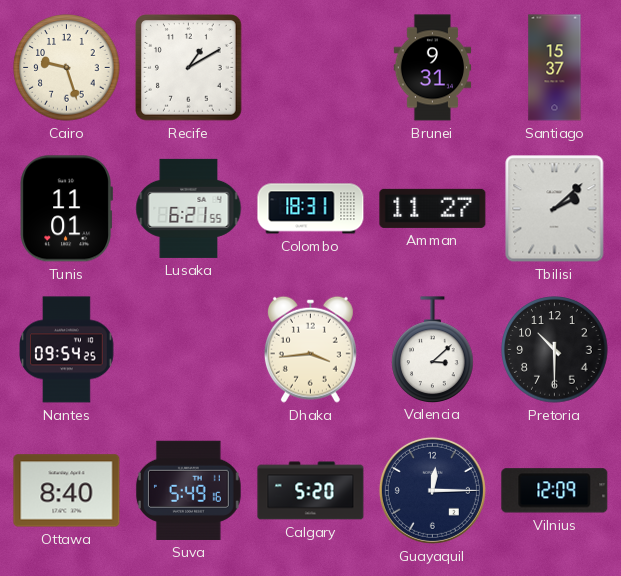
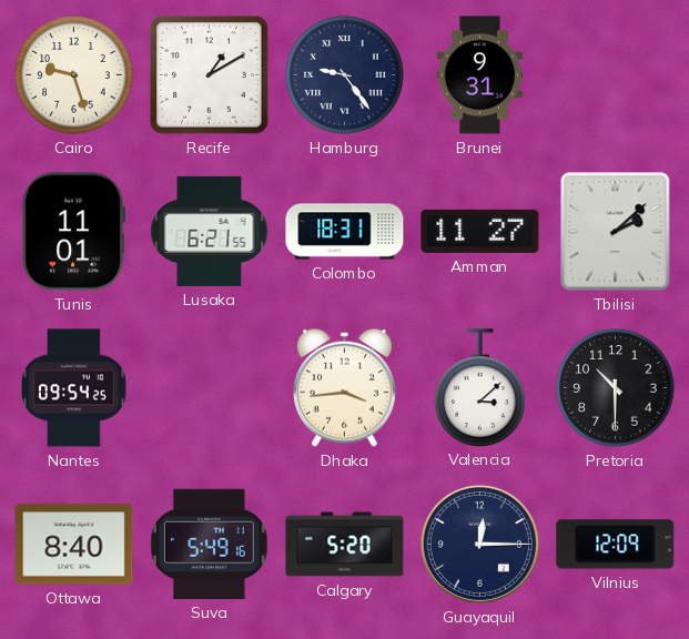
Hamburg: none -> 9:24 (345, 75)
Santiago: 15:37 -> none (555, 68)
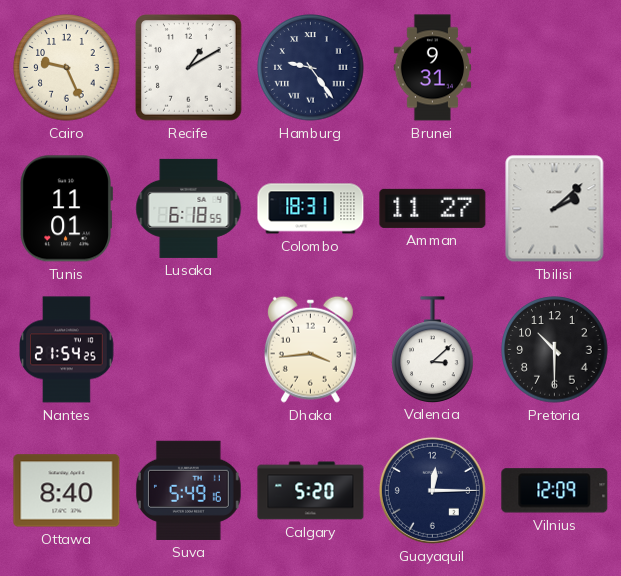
Cairo: 9:27 -> 9:26 (67, 68)
Lusaka: 6:21 -> 6:18 (189, 208)
Nantes: 09:54 -> 21:54 (67, 350)
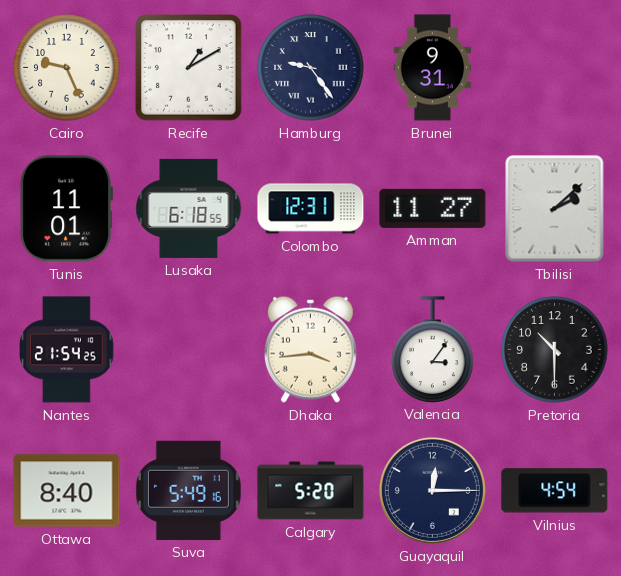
Colombo: 18:31 -> 12:31 (311, 209)
Valencia: 3:08 -> 3:06 (433, 349)
Vilnius: 12:09 -> 4:54 (555, 491)
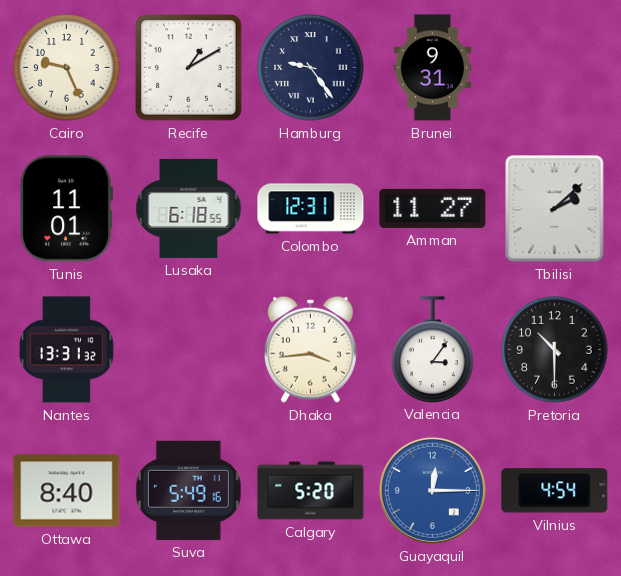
Nantes: 21:54 -> 13:31 (67, 350)
Guayaquil dial: navy -> blue (432, 490)
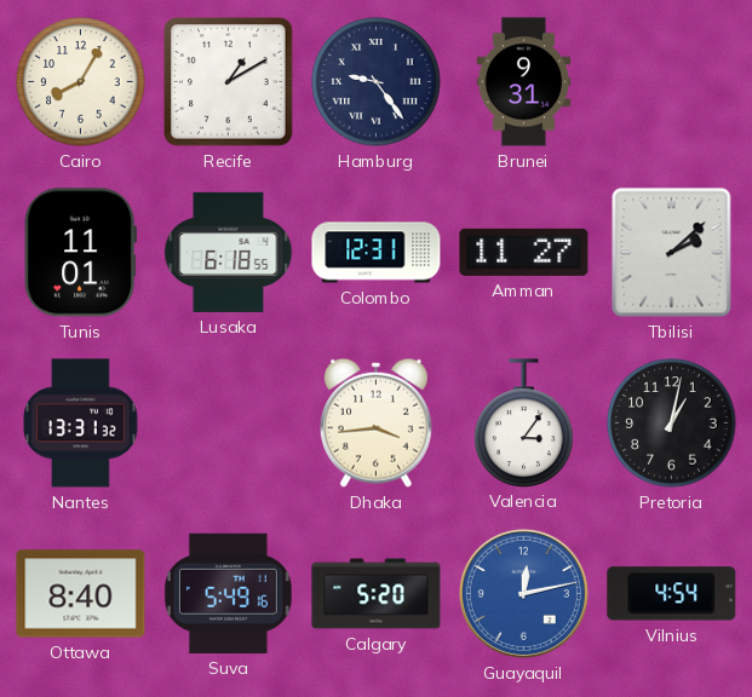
Cairo: 9:26 -> 8:05 (81, 82)
Pretoria: 10:30 -> 1:02 (672, 424)
Guayaquil: 12:15 -> 12:13 (523, 593)
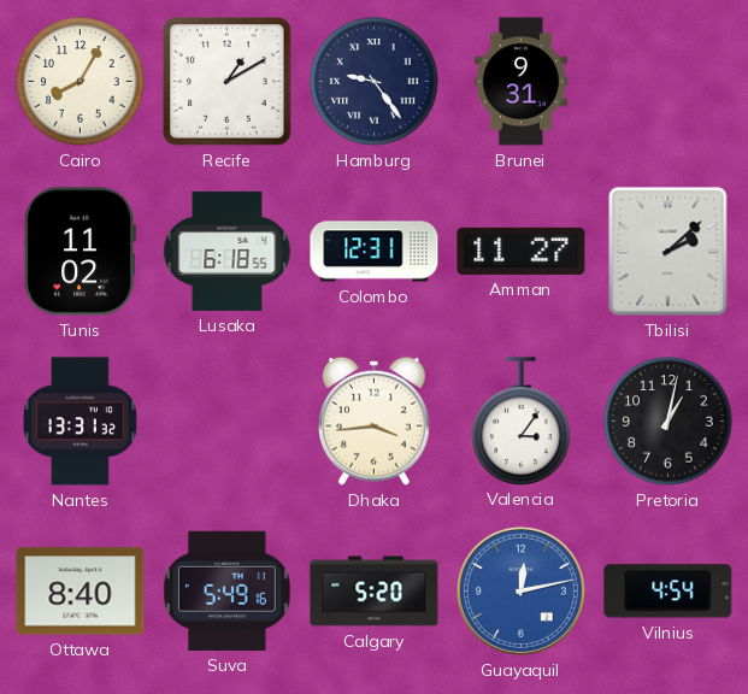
Tunis: 11:01 -> 11:02 (79, 252)
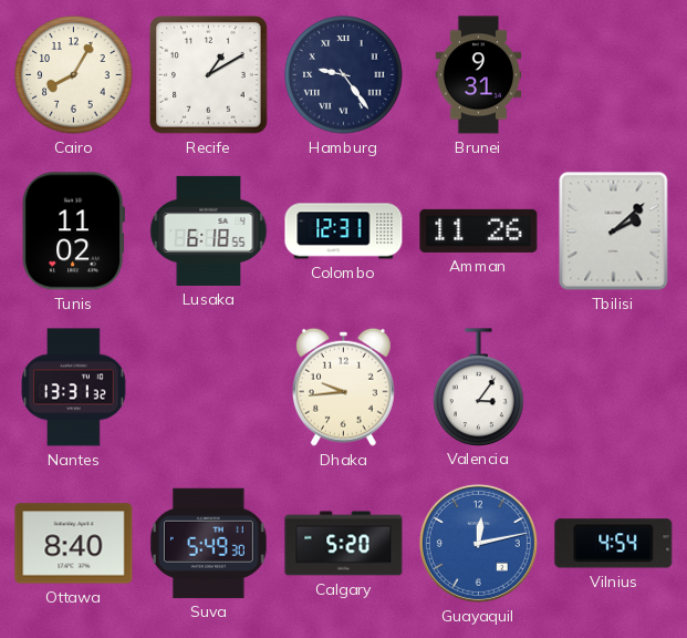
Amman: 11:27 -> 11:26 (479, 230)
Dhaka: 3:44 -> 9:44 (343, 387)
Pretoria: 1:02 -> none (669, 422)
Suva: 5:49:16 -> 5:49:30 (208, 543)
